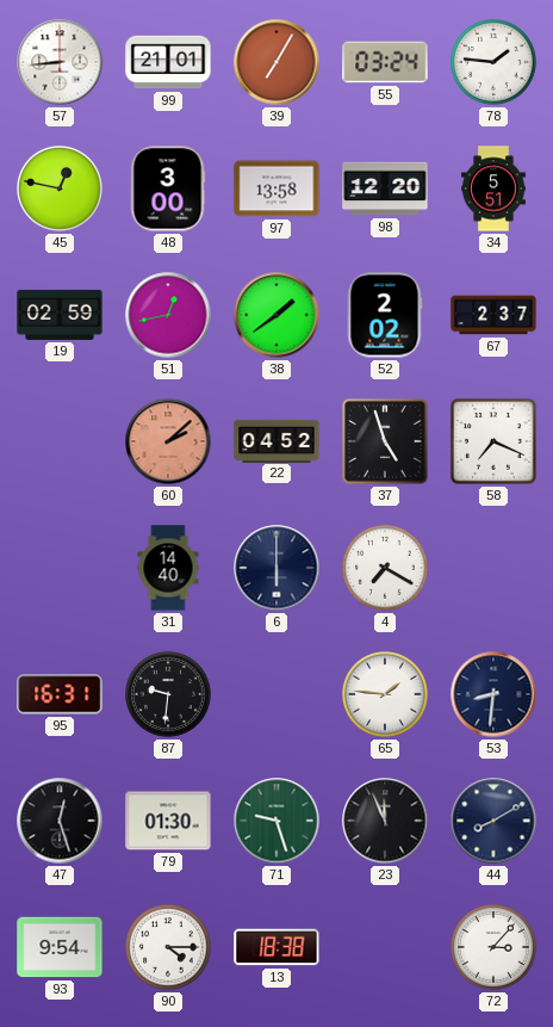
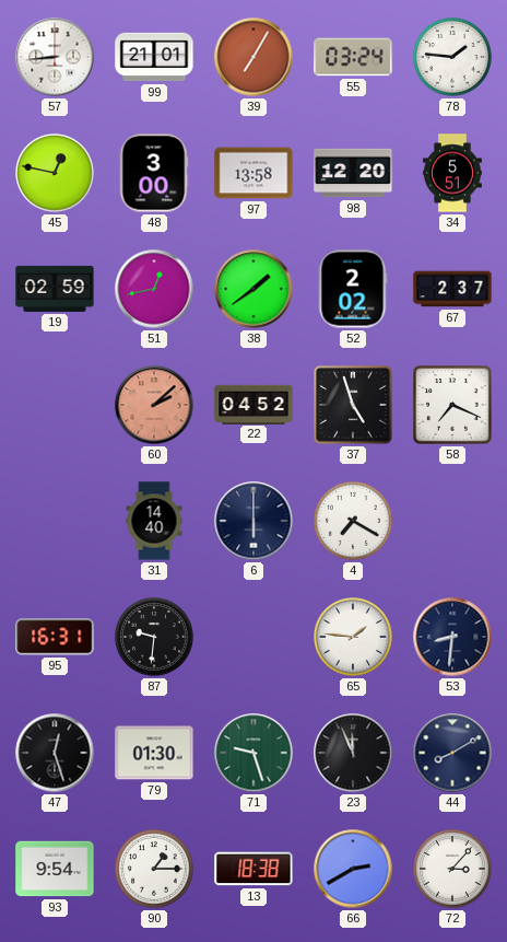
90: 4:15 -> 1:15 (155, 870)
66: none -> 2:40 (353, 869)
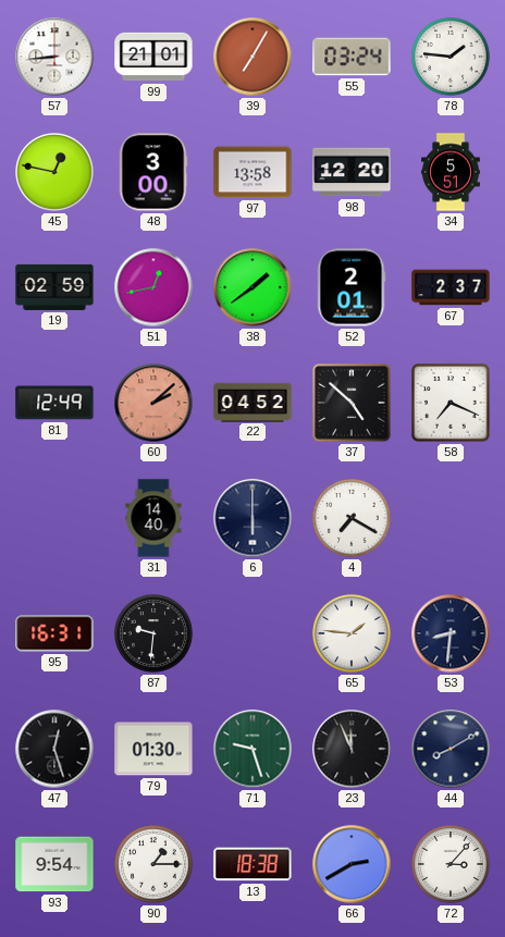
52: 2:02 -> 2:01 (352, 287)
81: none -> 12:49 (54, 403)
37: 4:57 -> 4:52 (353, 404)
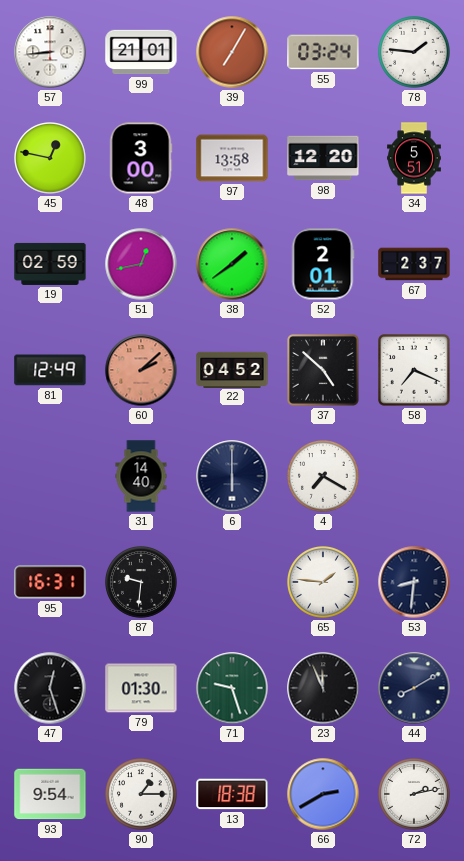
72: 3:07 -> 2:13 (415, 795)
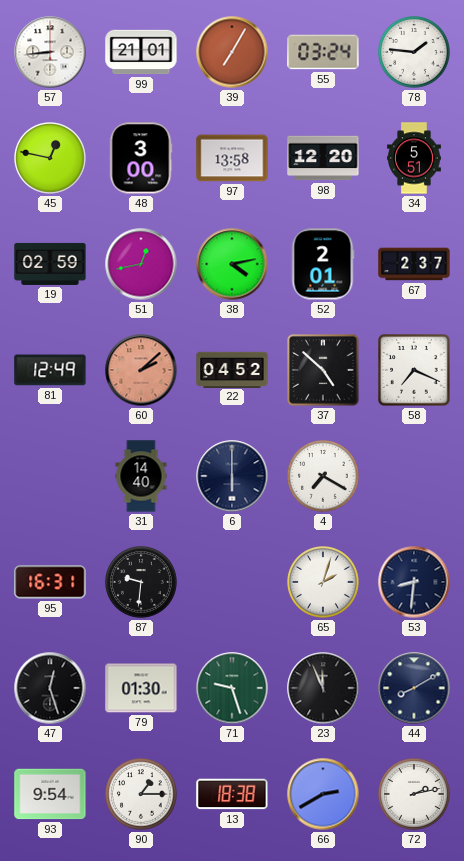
38: 1:39 -> 4:13 (232, 264)
65: 1:46 -> 2:03 (324, 583)
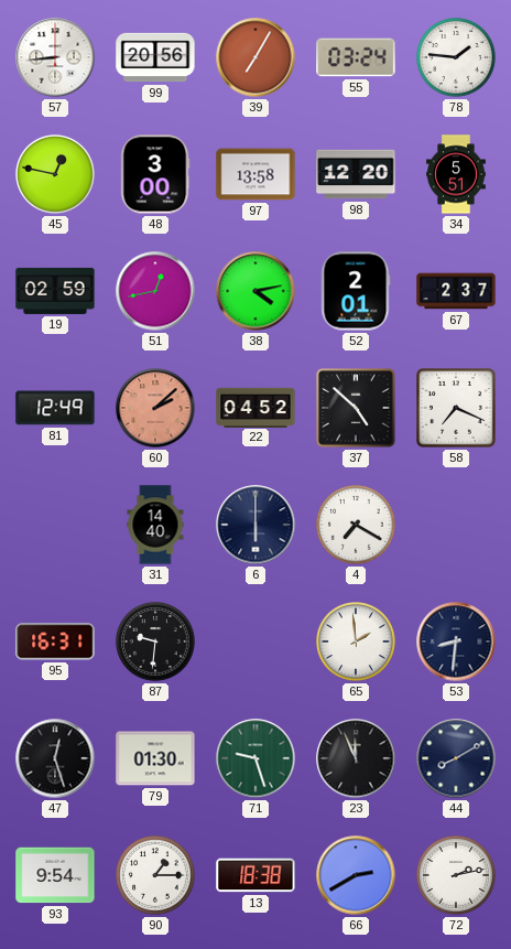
99: 21:01 -> 20:56 (155, 57)
65: 2:03 -> 1:59 (357, 643)
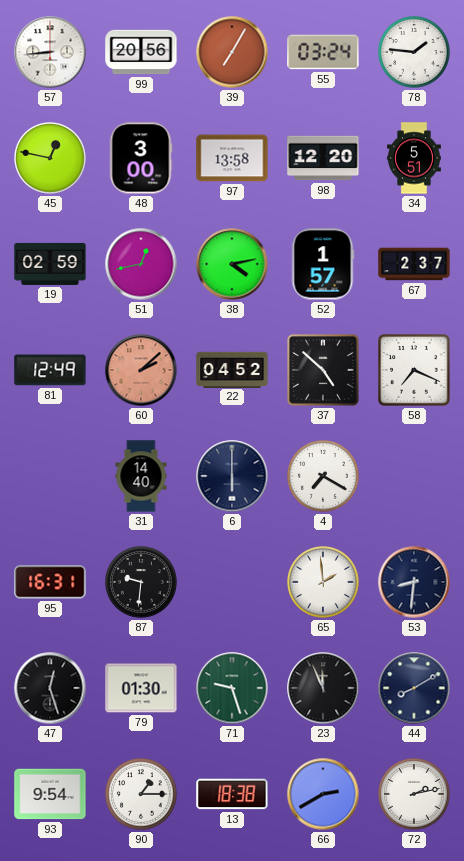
52: 2:01 -> 1:57 (323, 264)
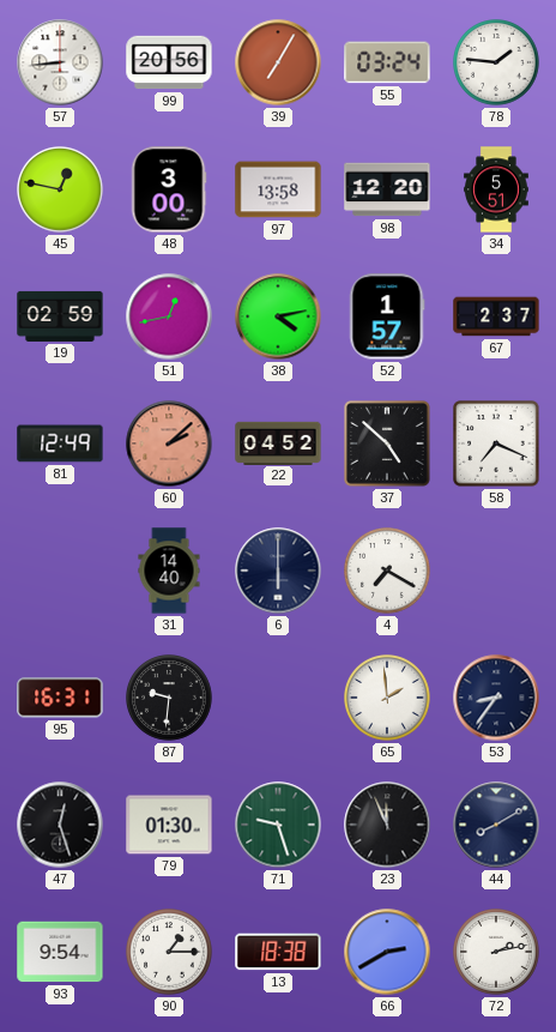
53: 8:31 -> 8:36 (496, 698)
